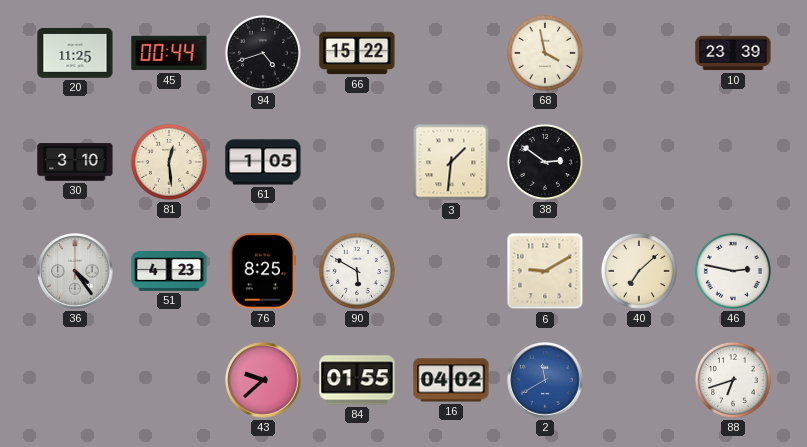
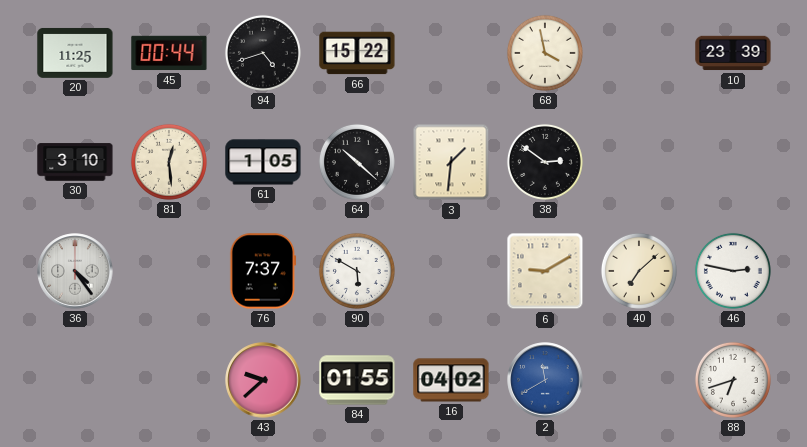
64: none -> 10:22 (357, 162)
51: 4:23 -> none (169, 272)
76: 8:25 -> 7:37 (263, 271)
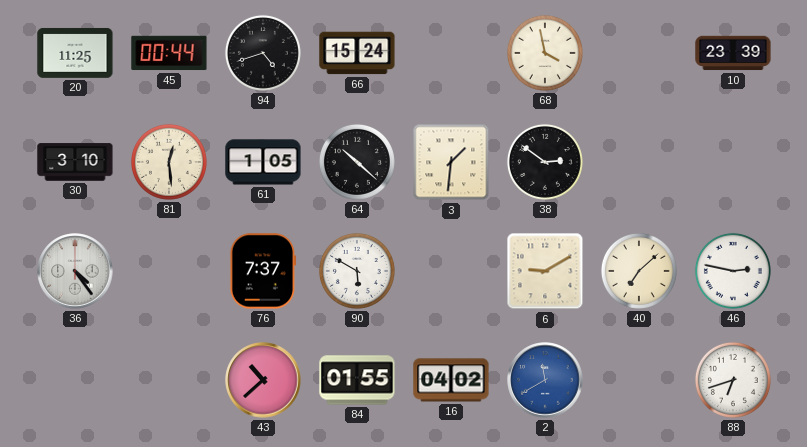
66: 15:22 -> 15:24 (357, 53)
43: 9:38 -> 10:38 (263, 380)
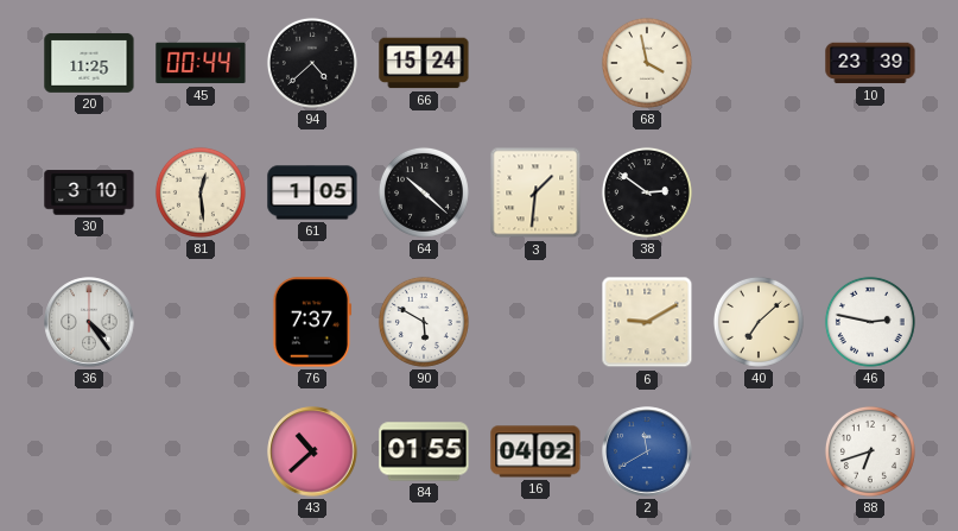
94: 4:42 -> 4:38 (312, 63)
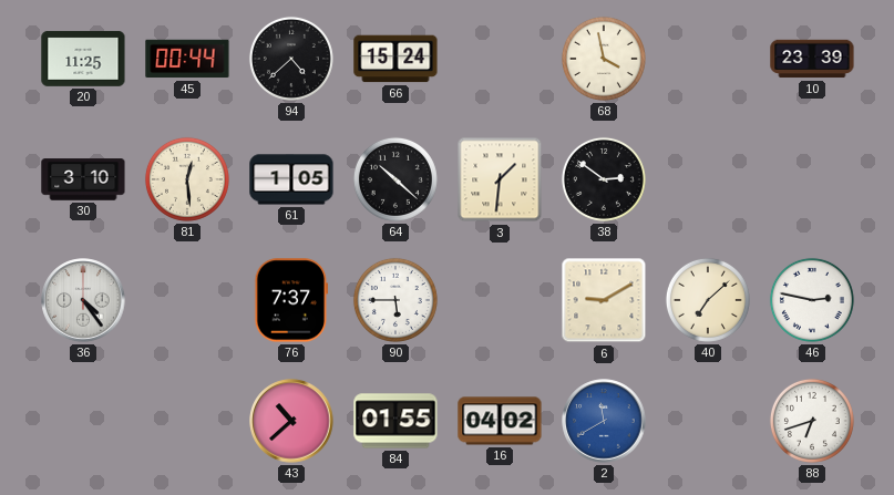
90: 5:50 -> 5:45 (395, 300)
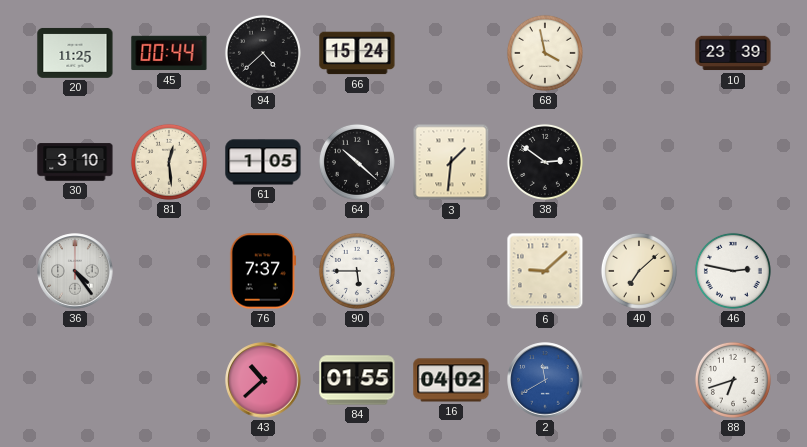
6: 9:10 -> 9:08 (545, 271)
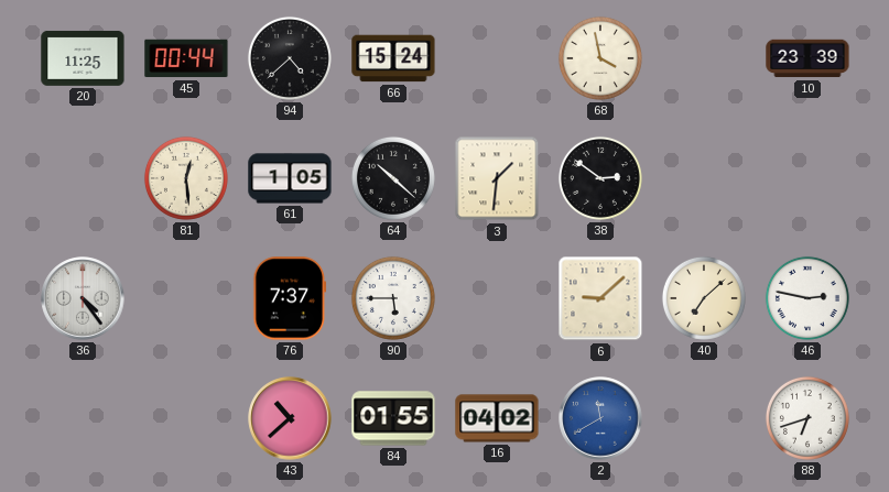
30: 3:10 -> none (75, 162)
